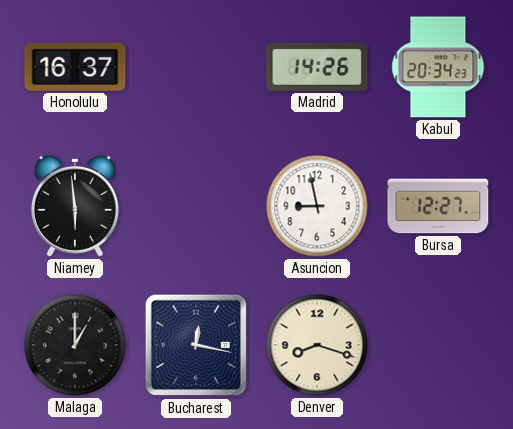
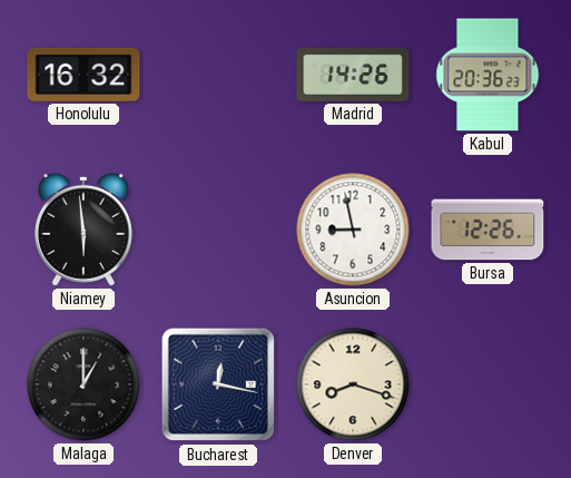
Honolulu: 16:37 -> 16:32 (83, 75)
Kabul: 20:34 -> 20:36 (488, 75)
Bursa: 12:27 -> 12:26 (488, 230)
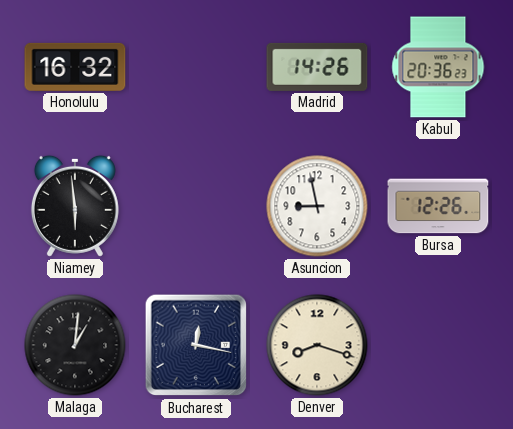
Malaga: 1:00 -> 1:01 (75, 345)
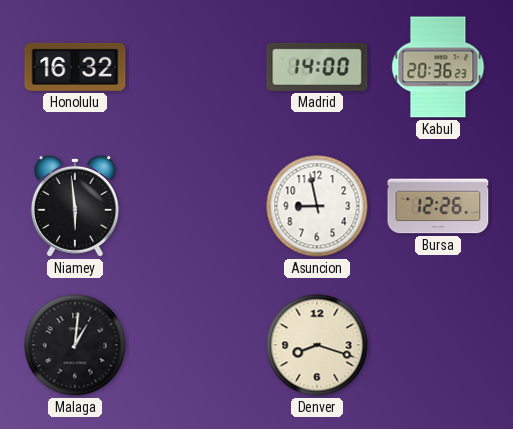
Madrid: 14:26 -> 14:00 (317, 67)
Bucharest: 12:17 -> none (196, 345)
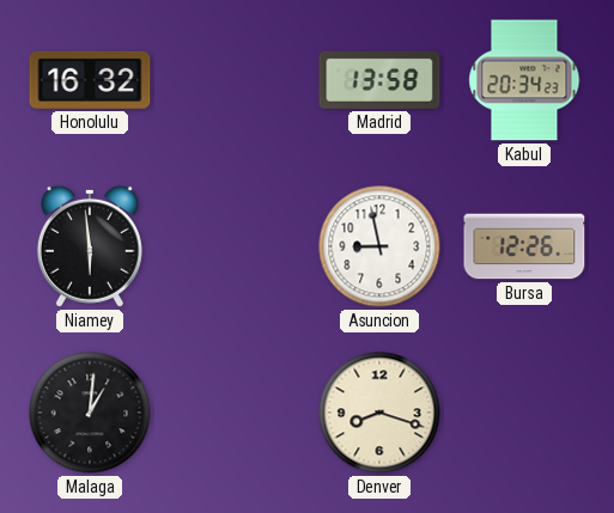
Madrid: 14:00 -> 13:58 (379, 80)
Kabul: 20:36 -> 20:34 (524, 80)
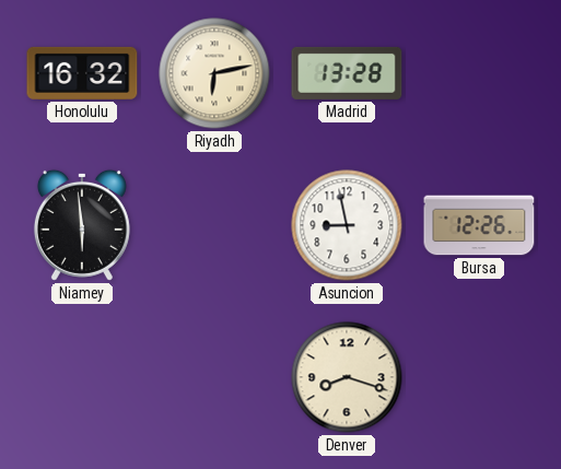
Riyadh: none -> 6:13 (214, 73)
Madrid: 13:58 -> 13:28 (347, 73)
Kabul: 20:34 -> none (524, 80)
Malaga: 1:01 -> none (90, 413)
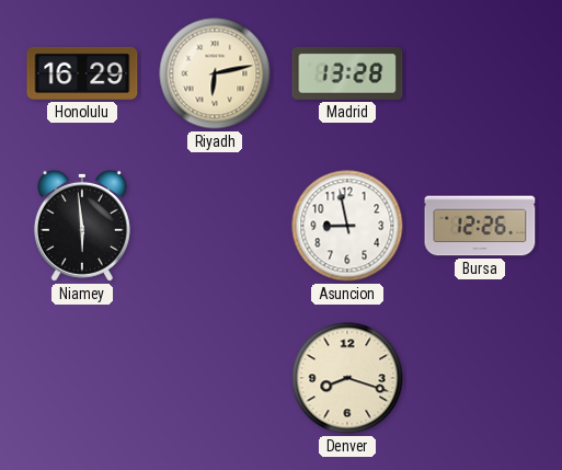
Honolulu: 16:32 -> 16:29 (82, 73)
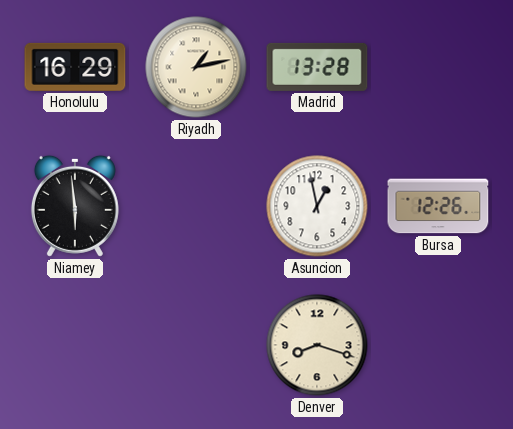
Riyadh: 6:13 -> 1:13 (196, 67)
Asuncion: 8:58 -> 12:58 (317, 206)
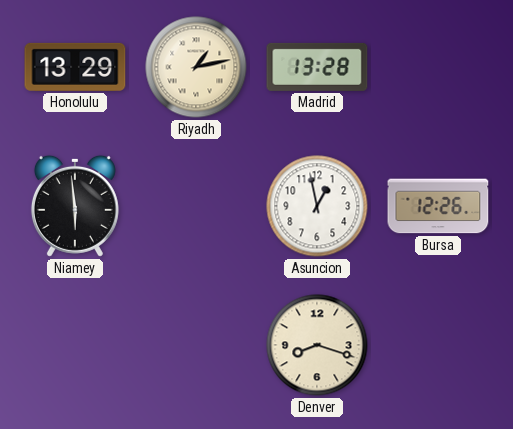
Honolulu: 16:29 -> 13:29 (75, 67)
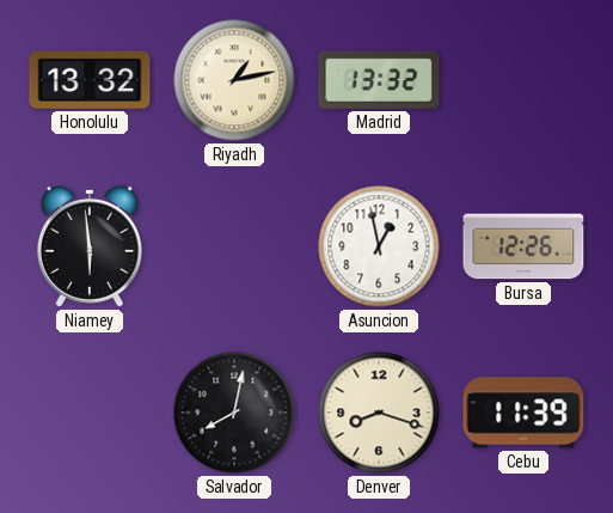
Honolulu: 13:29 -> 13:32 (90, 80)
Madrid: 13:28 -> 13:32 (379, 80)
Salvador: none -> 8:02 (234, 413)
Cebu: none -> 11:39 (523, 413)
